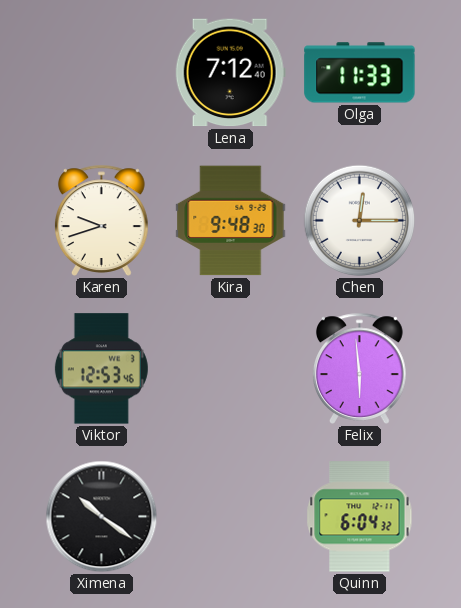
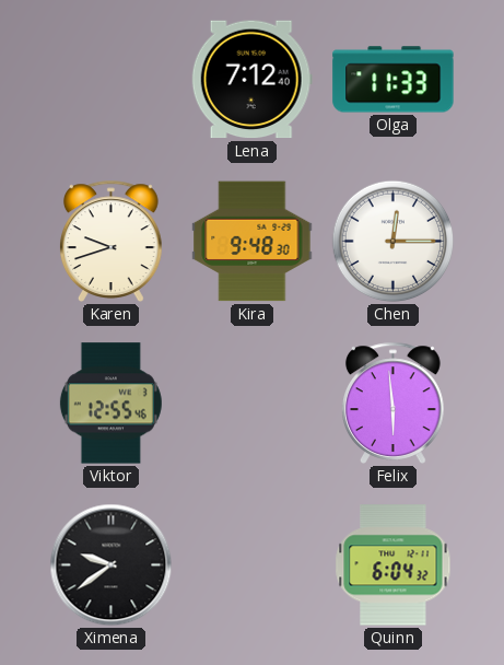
Viktor: 12:53 -> 12:55 (110, 404)
Ximena: 10:21 -> 9:39 (112, 565)
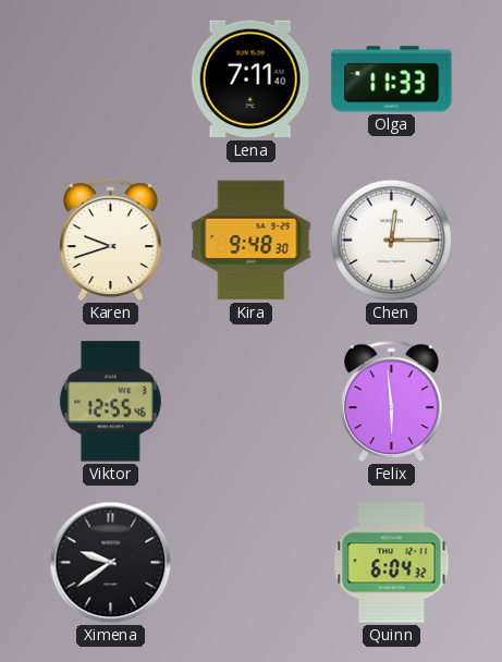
Lena: 7:12 -> 7:11 (250, 79)
